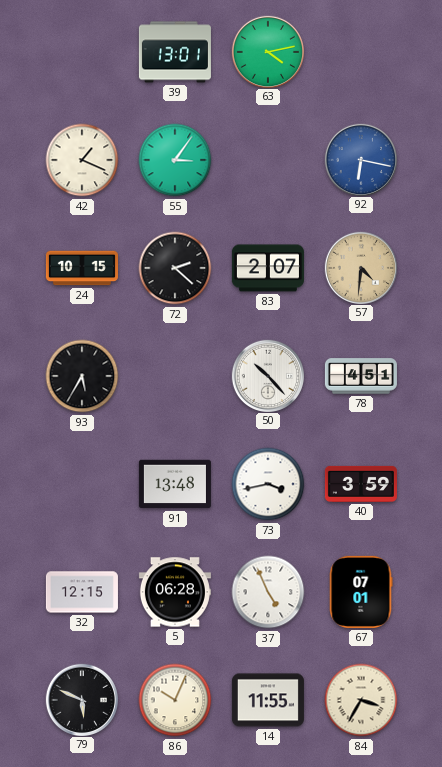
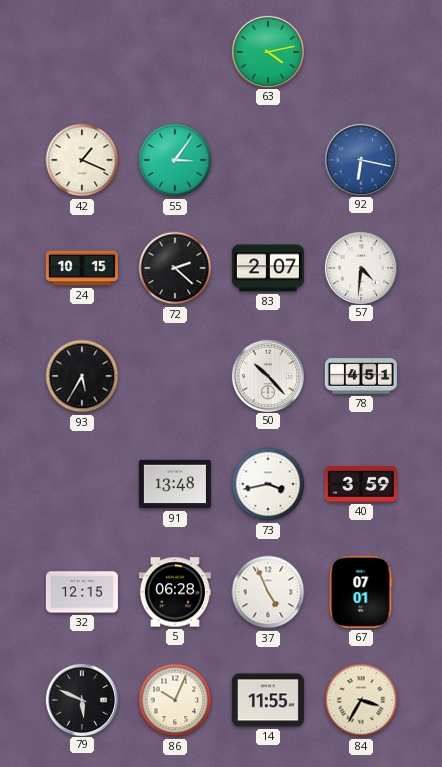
39: 13:01 -> none (175, 52)
57 dial: champagne -> white (360, 267)
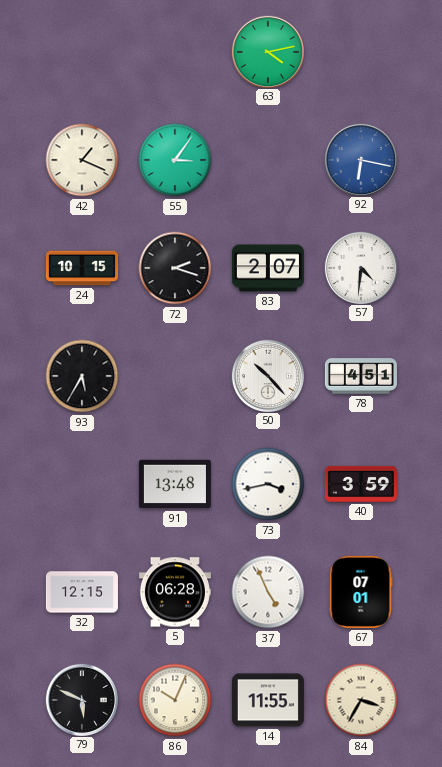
72: 2:22 -> 2:18 (175, 268)
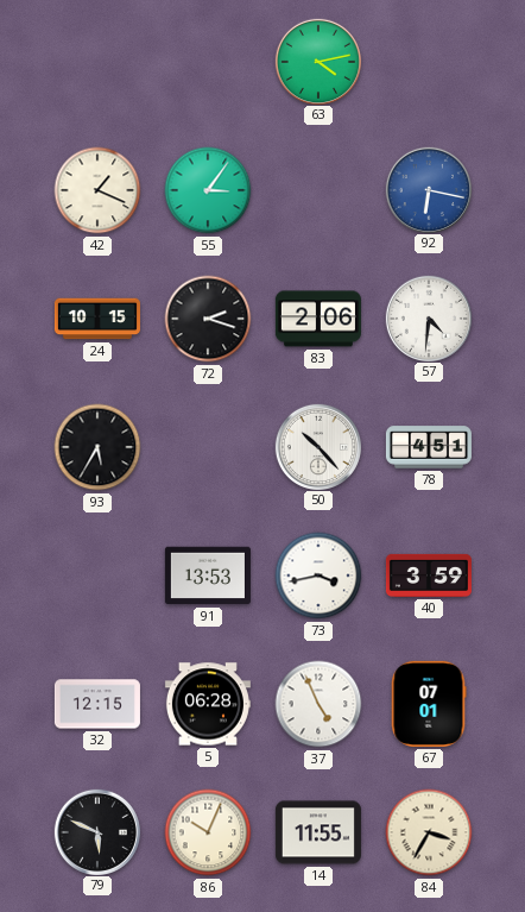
83: 2:07 -> 2:06 (318, 319)
91: 13:48 -> 13:53 (208, 575)
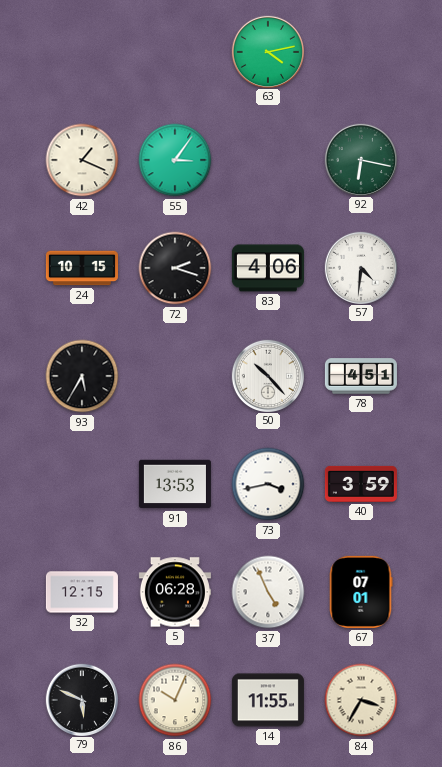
92 dial: blue -> green (360, 159)
83: 2:06 -> 4:06 (268, 268)
